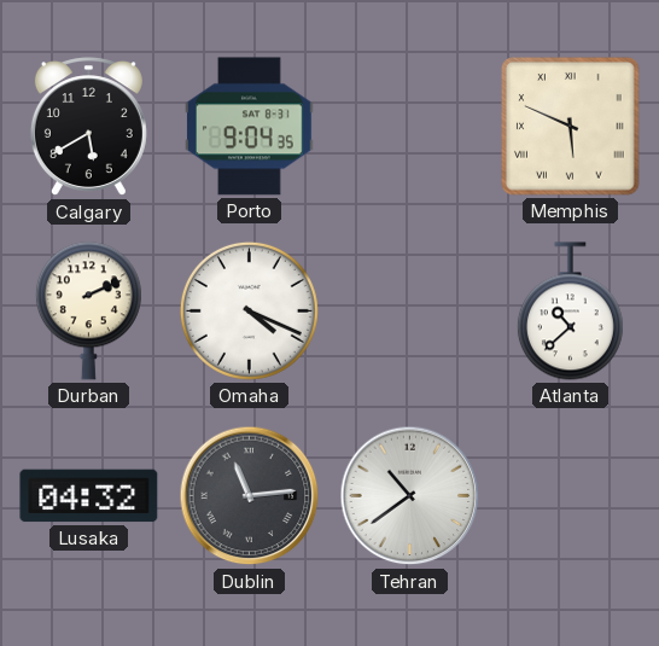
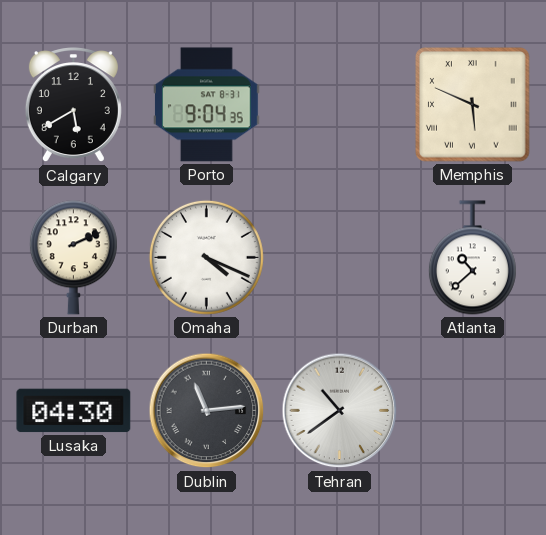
Lusaka: 04:32 -> 04:30 (74, 411)
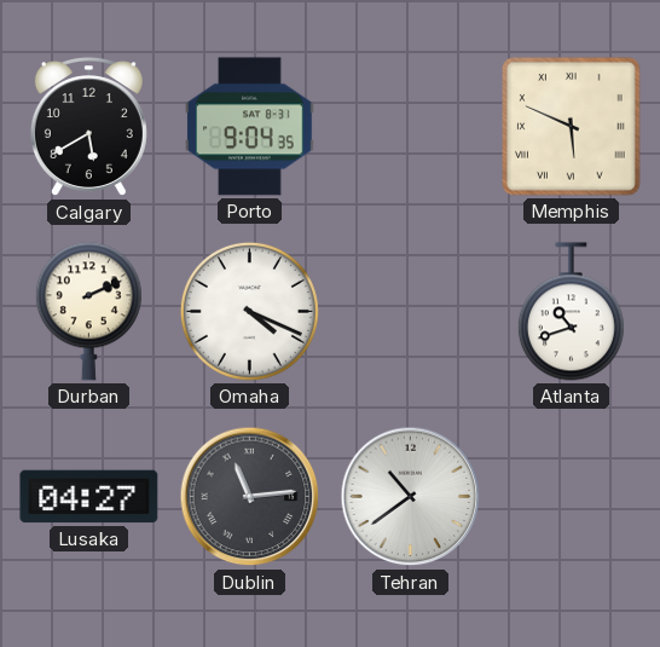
Atlanta: 10:38 -> 10:42 (571, 312)
Lusaka: 04:30 -> 04:27 (89, 497)
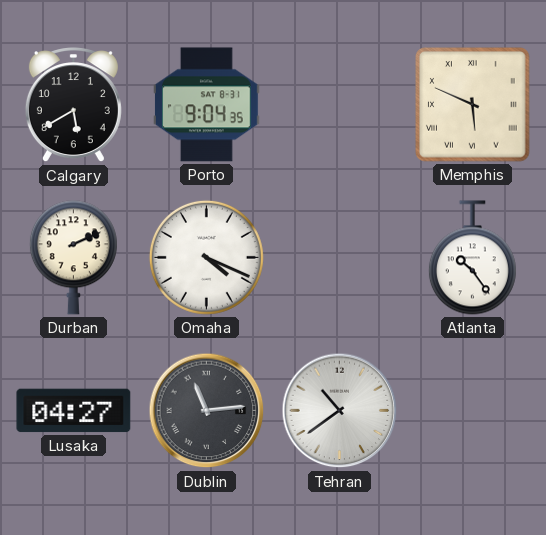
Atlanta: 10:42 -> 10:24 (472, 258)
